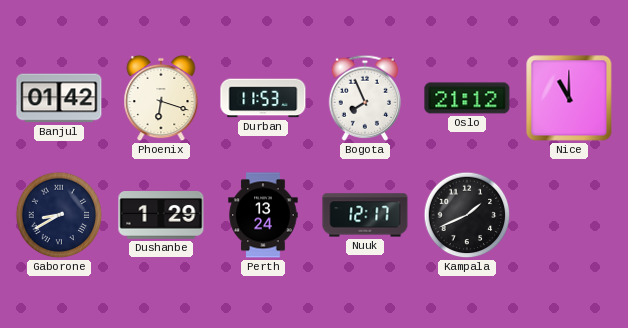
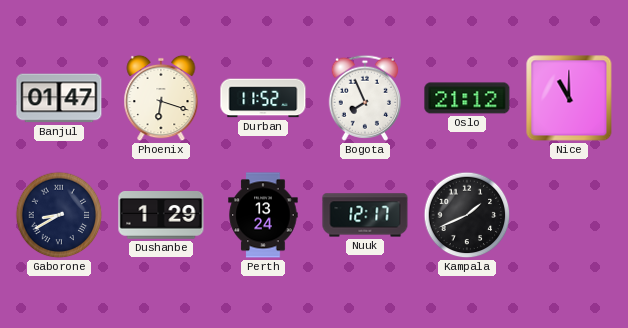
Banjul: 01:42 -> 01:47 (59, 98)
Durban: 11:53 -> 11:52 (263, 98)
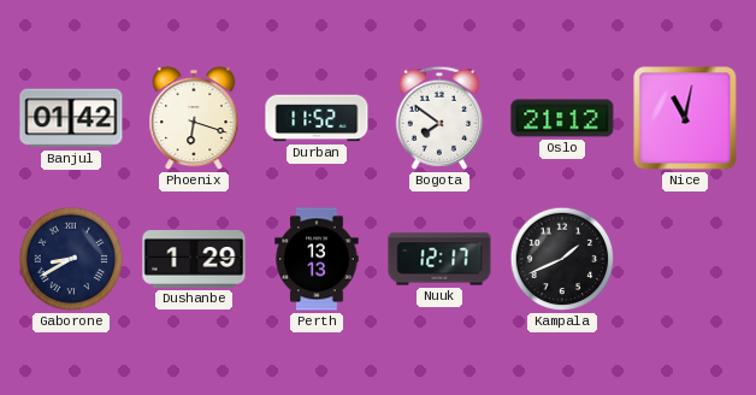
Banjul: 01:47 -> 01:42 (71, 118)
Bogota: 7:56 -> 7:51 (438, 118)
Nice: 11:00 -> 11:02 (685, 118)
Perth: 13:24 -> 13:13 (317, 259)
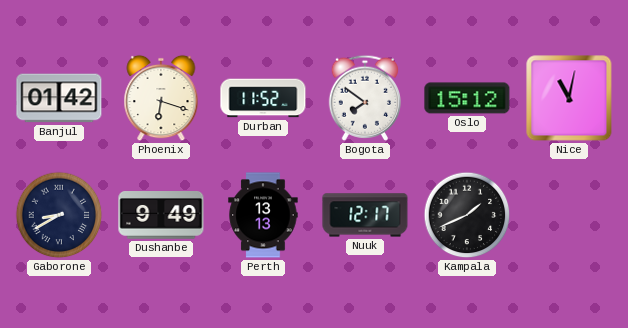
Oslo: 21:12 -> 15:12 (467, 98)
Dushanbe: 1:29 -> 9:49 (161, 215)
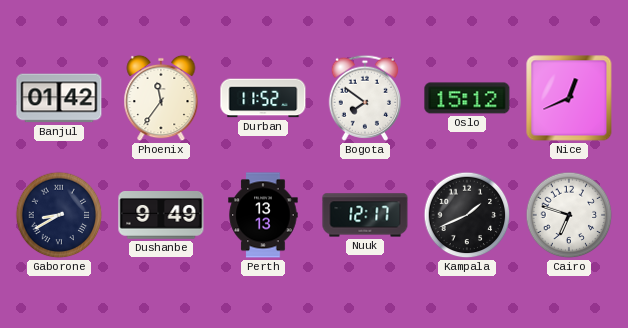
Phoenix: 6:18 -> 11:36 (161, 98)
Nice: 11:02 -> 12:41 (569, 98)
Cairo: none -> 6:48 (569, 215)
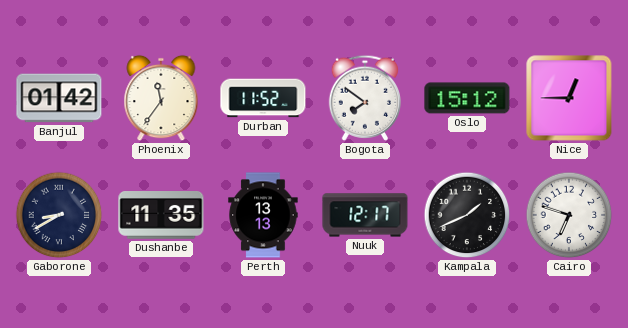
Nice: 12:41 -> 12:45 (569, 98)
Dushanbe: 9:49 -> 11:35 (161, 215)
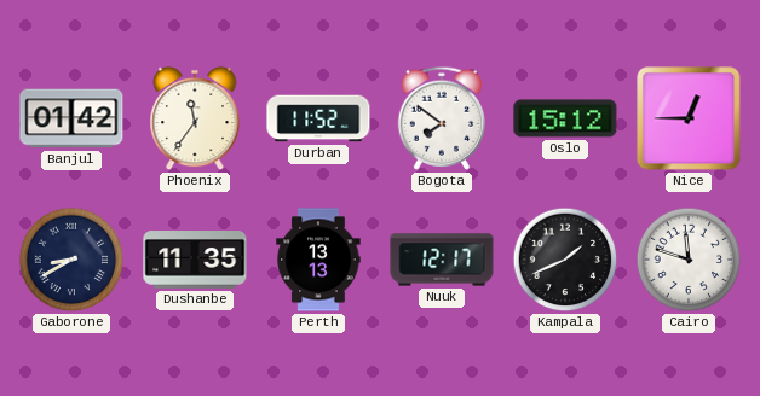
Cairo: 6:48 -> 11:48 (689, 260)
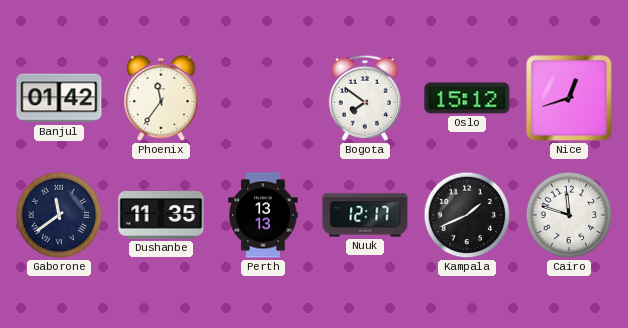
Durban: 11:52 -> none (318, 118)
Nice: 12:45 -> 12:42 (569, 98)
Gaborone: 8:40 -> 11:39 (59, 215)
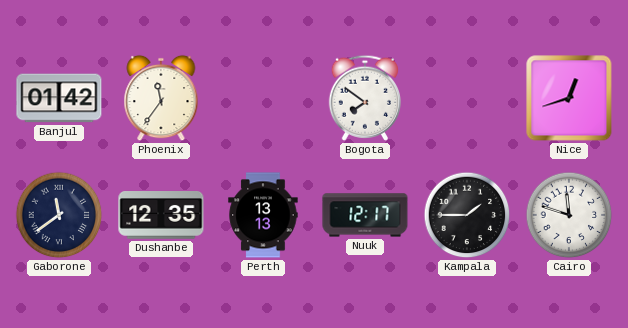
Oslo: 15:12 -> none (467, 98)
Dushanbe: 11:35 -> 12:35 (161, 215)
Kampala: 1:41 -> 1:45 (467, 215)
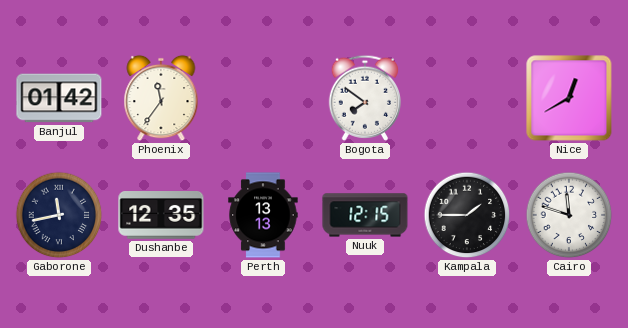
Nice: 12:42 -> 12:40 (569, 98)
Gaborone: 11:39 -> 11:43 (59, 215)
Nuuk: 12:17 -> 12:15 (365, 215)
